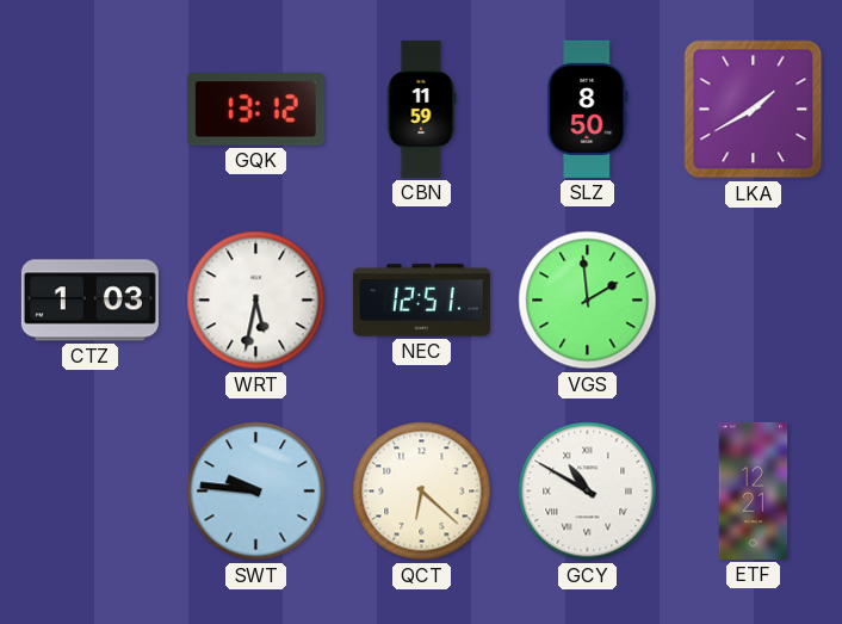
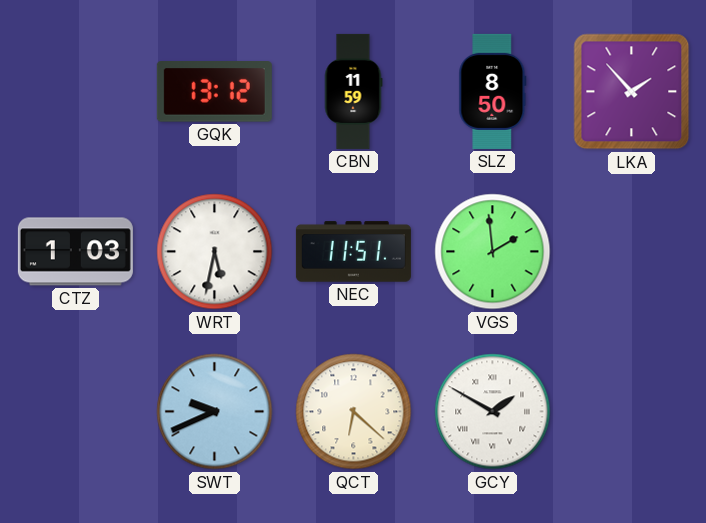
LKA: 1:40 -> 1:53 (632, 92)
NEC: 12:51 -> 11:51 (353, 252)
SWT: 9:46 -> 9:41 (215, 412)
GCY: 10:50 -> 1:50 (493, 412)
ETF: 12:21 -> none (754, 490)
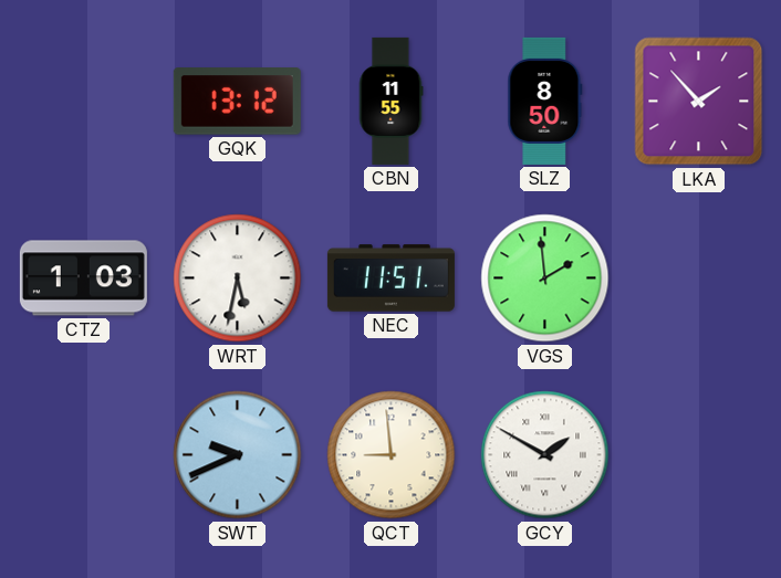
CBN: 11:59 -> 11:55 (390, 101)
QCT: 6:22 -> 8:59 (392, 455)
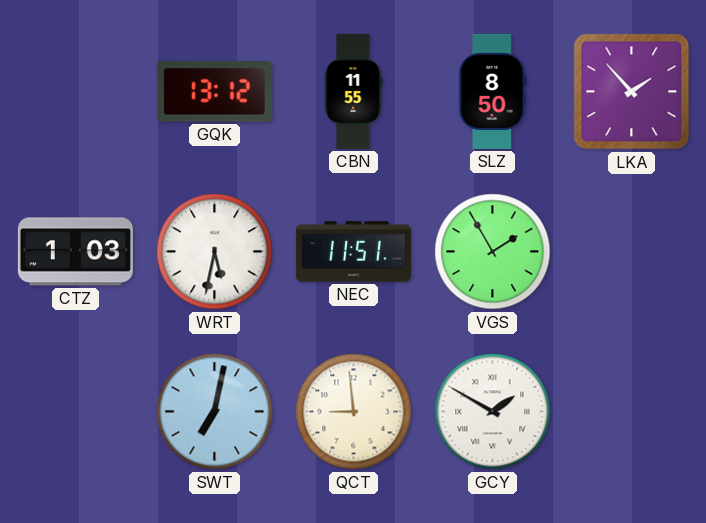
VGS: 1:59 -> 1:55 (493, 252)
SWT: 9:41 -> 7:02 (215, 412)
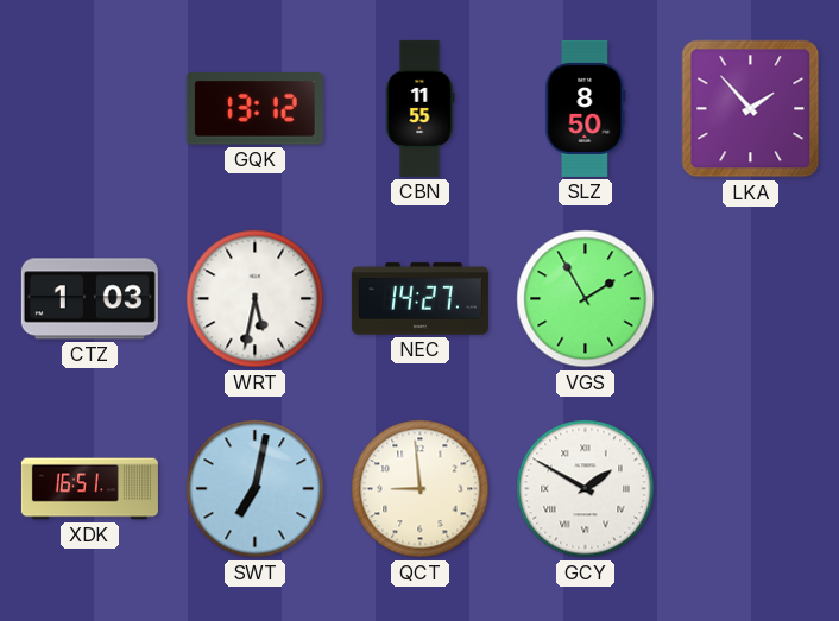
NEC: 11:51 -> 14:27 (419, 299)
XDK: none -> 16:51 (89, 489)
